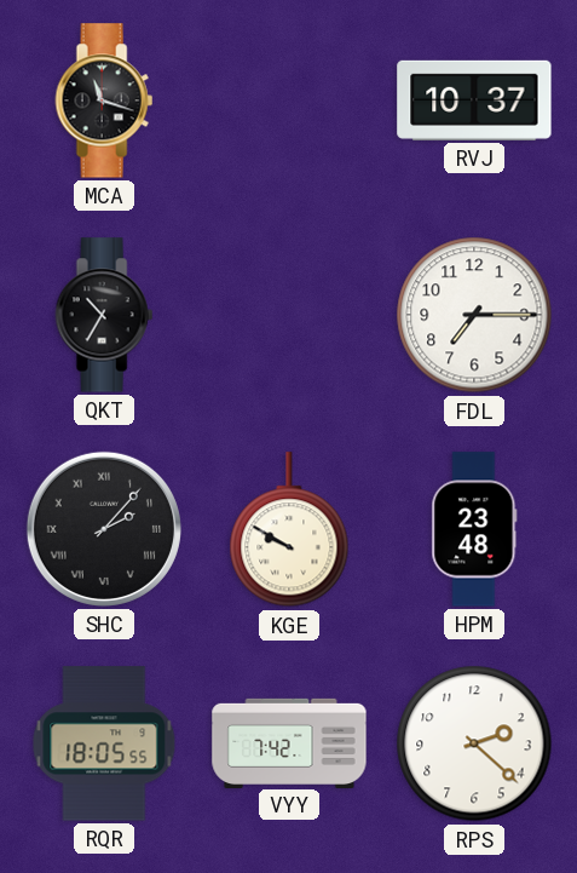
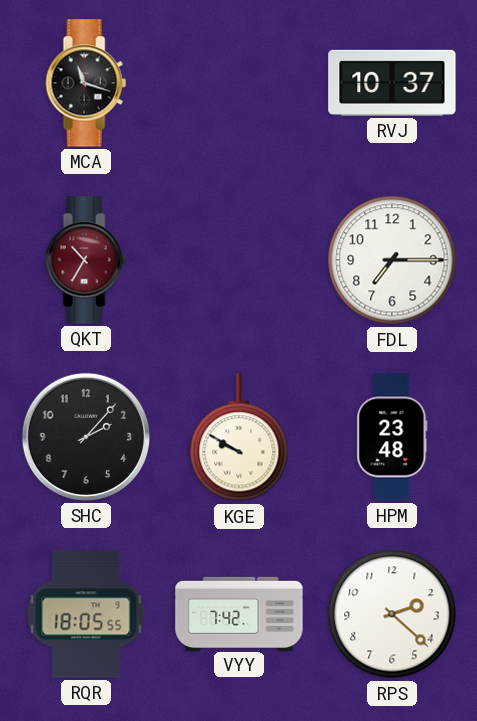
QKT dial: black -> burgundy (86, 260)
SHC numerals: Roman -> Arabic (86, 437)
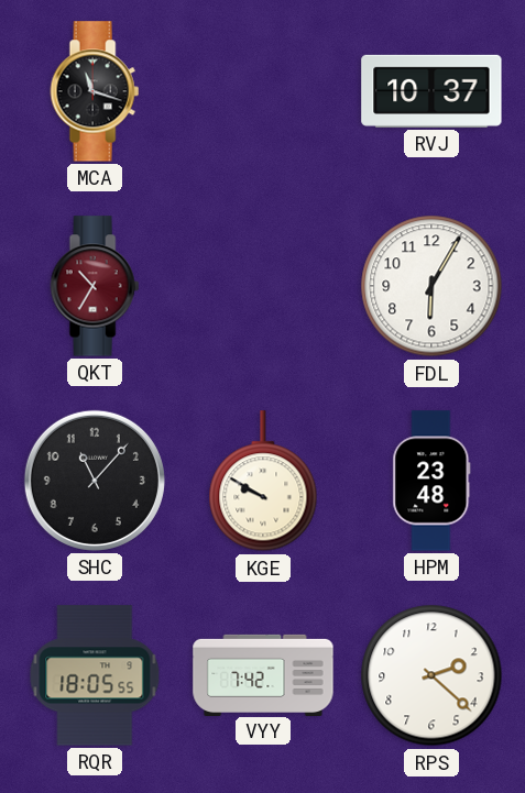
FDL: 7:15 -> 6:05 (431, 286)
SHC: 2:07 -> 11:07 (95, 481)
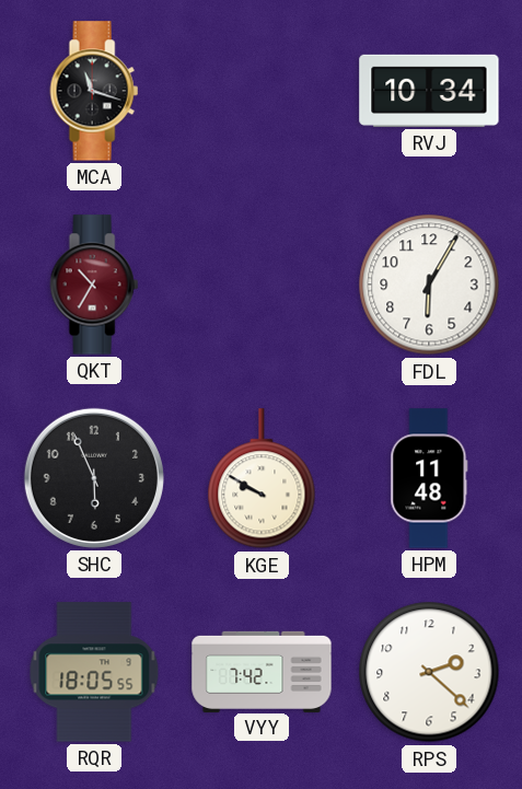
RVJ: 10:37 -> 10:34 (429, 91)
SHC: 11:07 -> 5:56 (94, 478)
HPM: 23:48 -> 11:48 (429, 478)
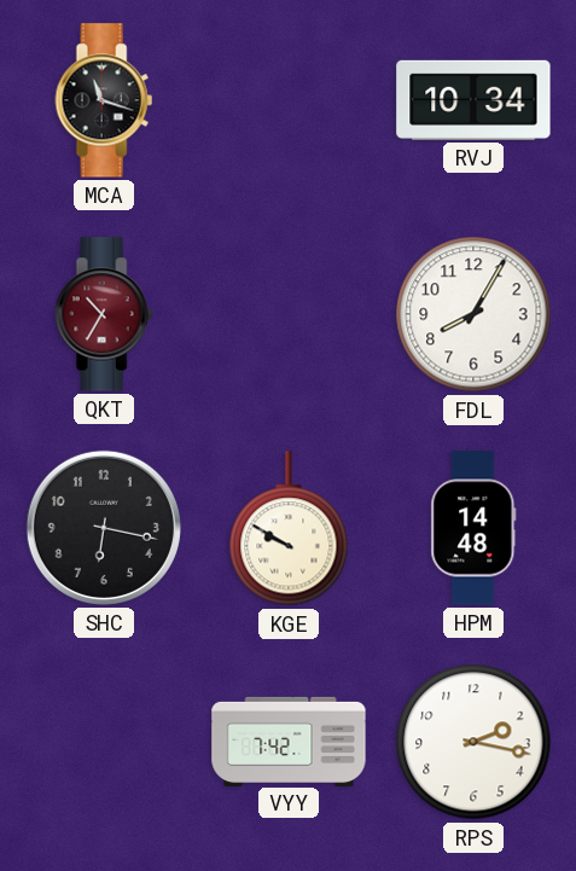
FDL: 6:05 -> 8:05 (473, 314)
SHC: 5:56 -> 6:17 (104, 528)
HPM: 11:48 -> 14:48 (473, 528)
RQR: 18:05 -> none (94, 672)
RPS: 2:22 -> 2:17 (473, 742)
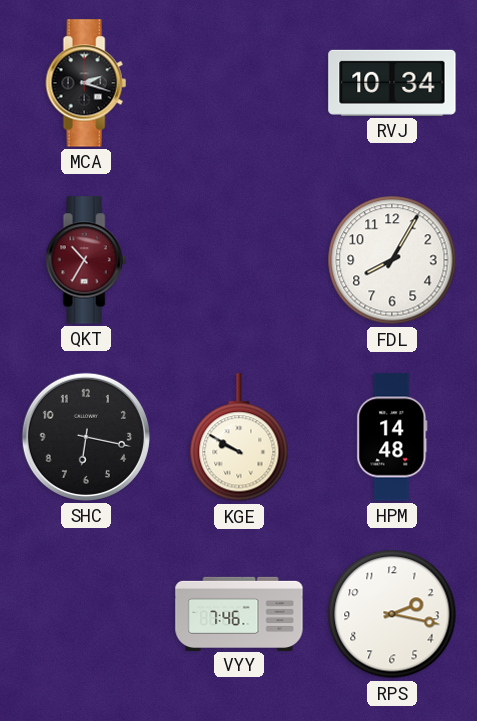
MCA: 11:18 -> 2:18 (86, 83)
VYY: 7:42 -> 7:46 (239, 613)
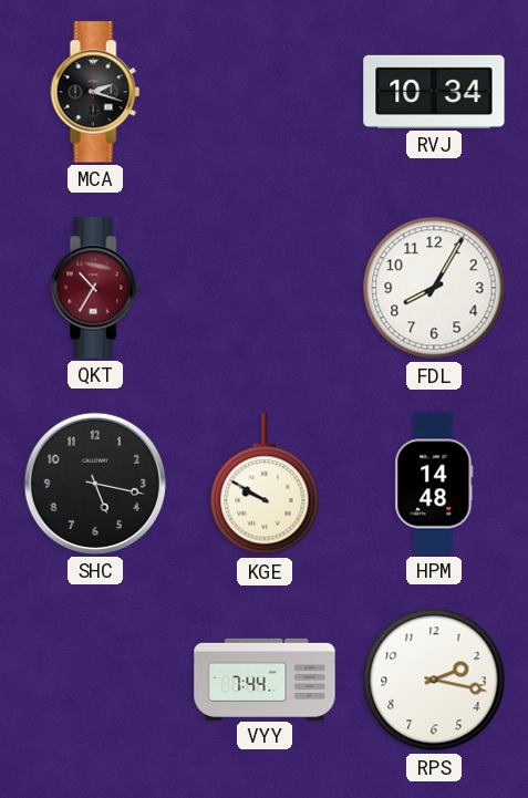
SHC: 6:17 -> 5:17 (95, 484)
VYY: 7:46 -> 7:44 (265, 678)
